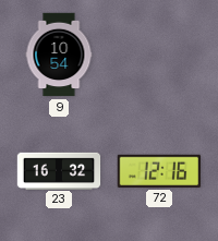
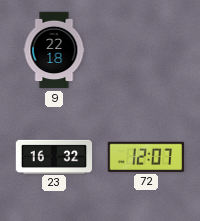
9: 10:54 -> 22:18 (54, 50)
72: 12:16 -> 12:07 (145, 157)
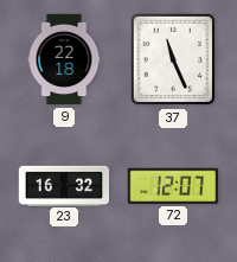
37: none -> 11:26 (173, 59)
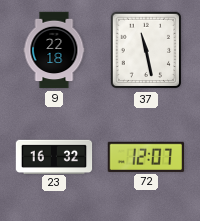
37: 11:26 -> 11:28 (146, 50)
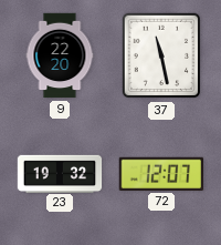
9: 22:18 -> 22:20 (60, 55)
23: 16:32 -> 19:32 (60, 173)
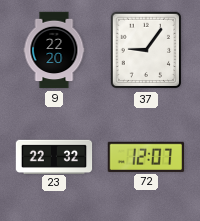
37: 11:28 -> 9:06 (146, 50)
23: 19:32 -> 22:32 (54, 156)
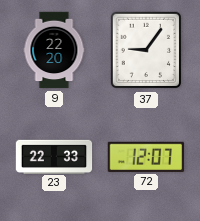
23: 22:32 -> 22:33 (54, 156)
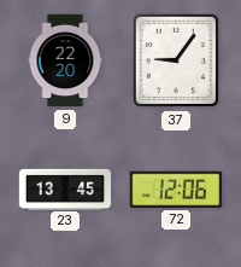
23: 22:33 -> 13:45 (65, 188)
72: 12:07 -> 12:06 (175, 190)
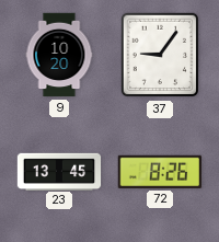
9: 22:20 -> 10:20 (59, 55)
72: 12:06 -> 8:26 (159, 172)
